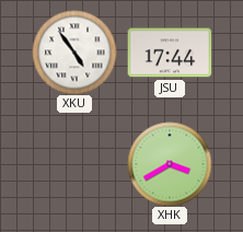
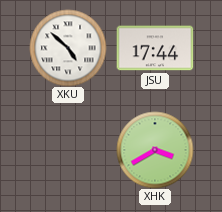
XKU: 4:54 -> 4:52 (68, 48)
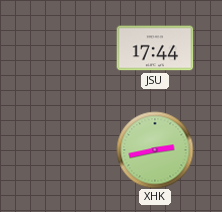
XKU: 4:52 -> none (68, 48)
XHK: 3:40 -> 2:43 (155, 150)
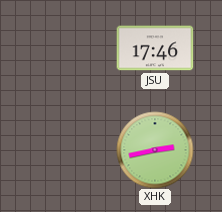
JSU: 17:44 -> 17:46 (155, 48)
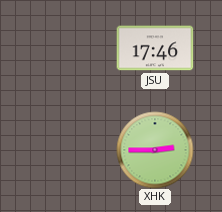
XHK: 2:43 -> 2:45 (155, 150)
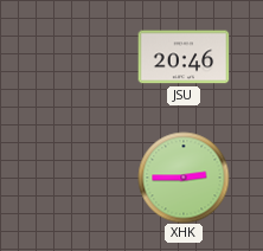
JSU: 17:46 -> 20:46 (184, 57)
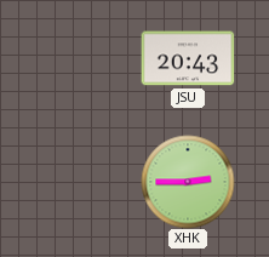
JSU: 20:46 -> 20:43 (188, 58)
